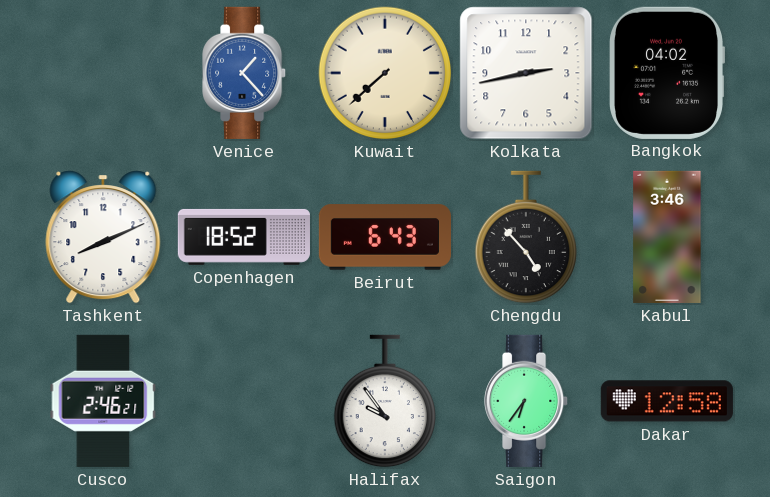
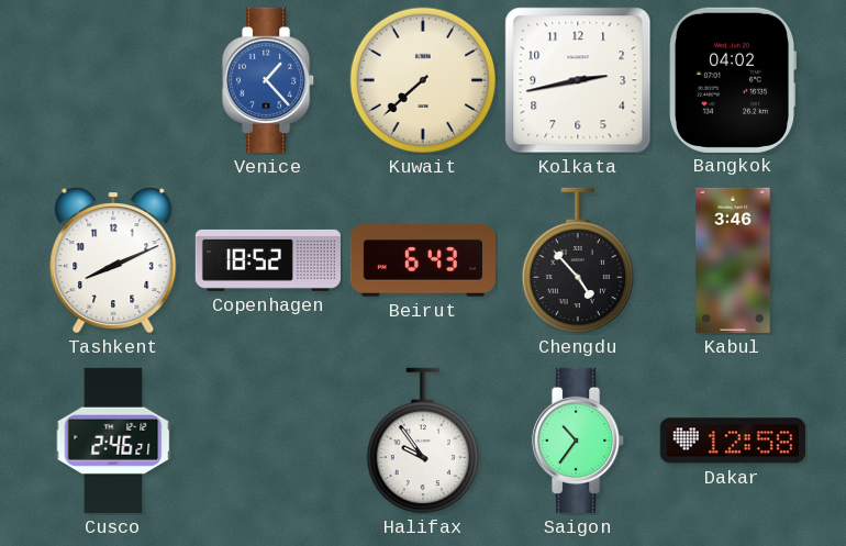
Saigon: 6:36 -> 10:36 (579, 441)
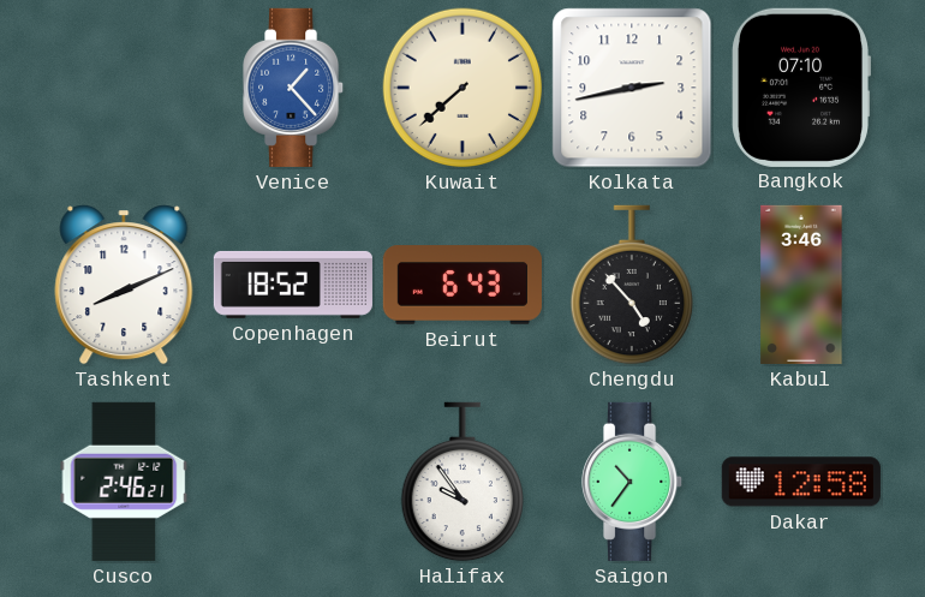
Bangkok: 04:02 -> 07:10 (800, 88)
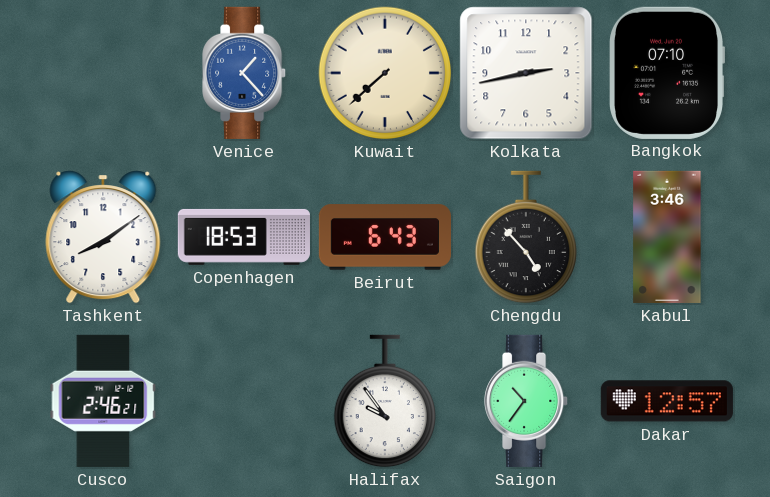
Tashkent: 8:11 -> 8:09 (103, 237)
Copenhagen: 18:52 -> 18:53 (244, 237)
Dakar: 12:58 -> 12:57 (667, 401)
